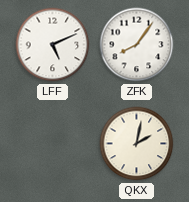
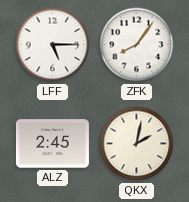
LFF: 5:11 -> 5:15 (53, 45)
ALZ: none -> 2:45 (52, 144)
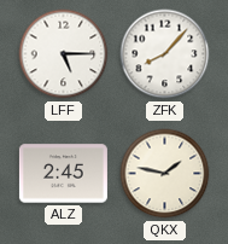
ZFK: 8:06 -> 8:07 (165, 54)
QKX: 2:02 -> 1:47 (165, 174)
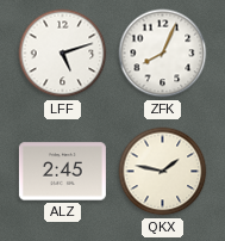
LFF: 5:15 -> 5:12 (63, 54)
ZFK: 8:07 -> 8:04 (163, 54)
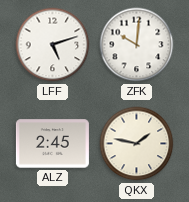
ZFK: 8:04 -> 10:01 (137, 45)
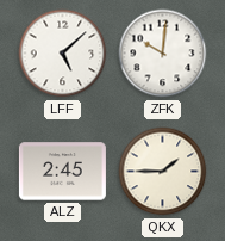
LFF: 5:12 -> 5:08 (63, 54)
QKX: 1:47 -> 1:45 (163, 172)
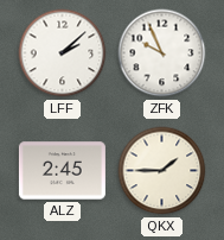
LFF: 5:08 -> 2:08 (63, 53)
ZFK: 10:01 -> 9:56 (162, 53)
